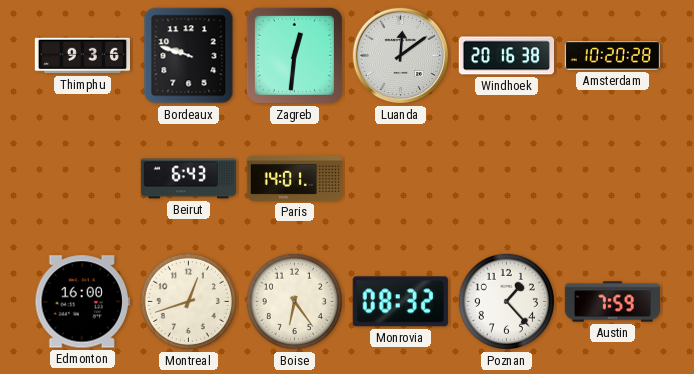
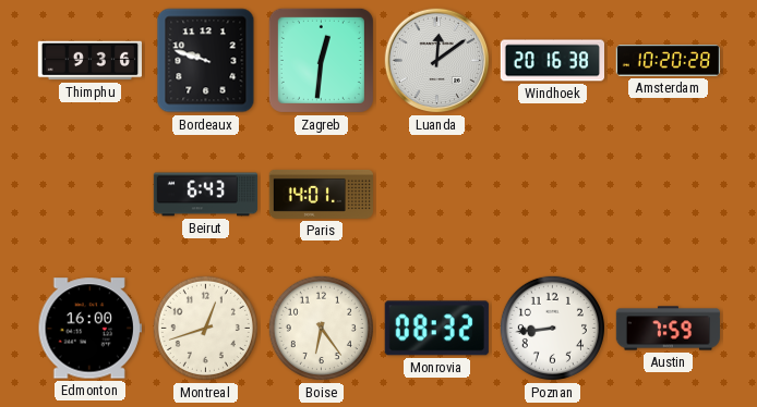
Poznan: 1:23 -> 8:44 (552, 328)
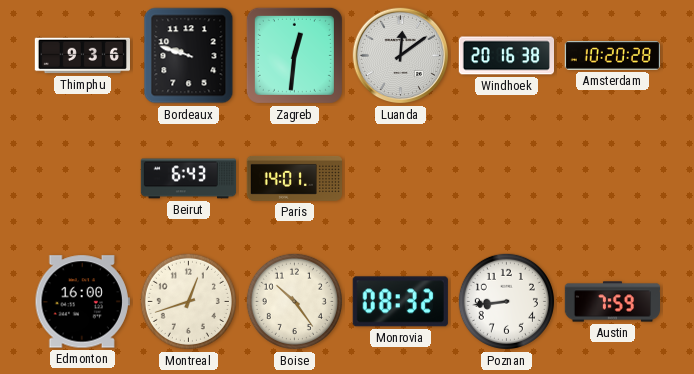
Boise: 6:24 -> 10:24 (294, 301)
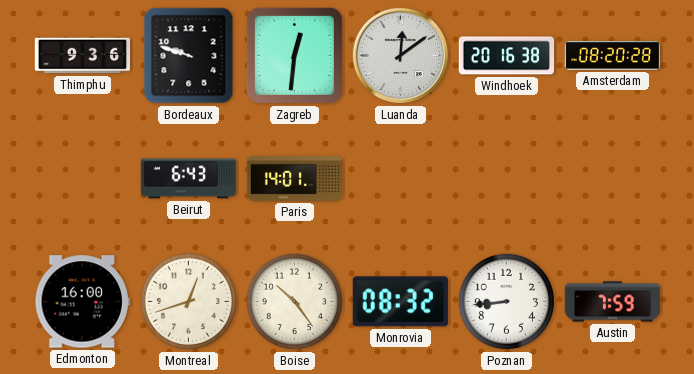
Amsterdam: 10:20 -> 08:20 (612, 56)
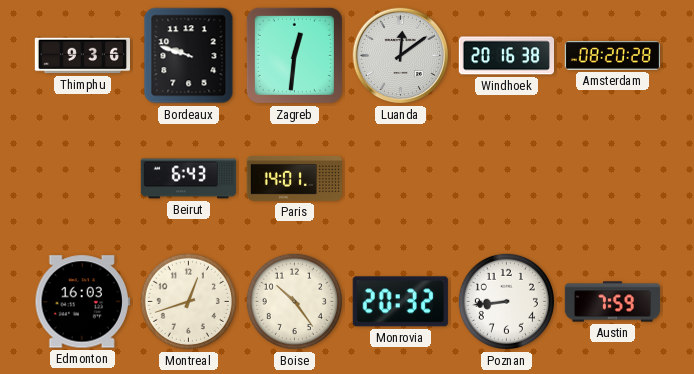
Edmonton: 16:00 -> 16:03 (82, 302)
Monrovia: 08:32 -> 20:32 (400, 302)
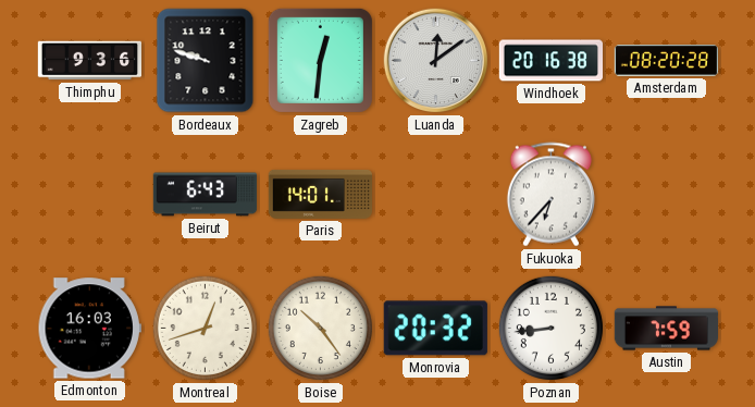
Fukuoka: none -> 6:37 (550, 195)
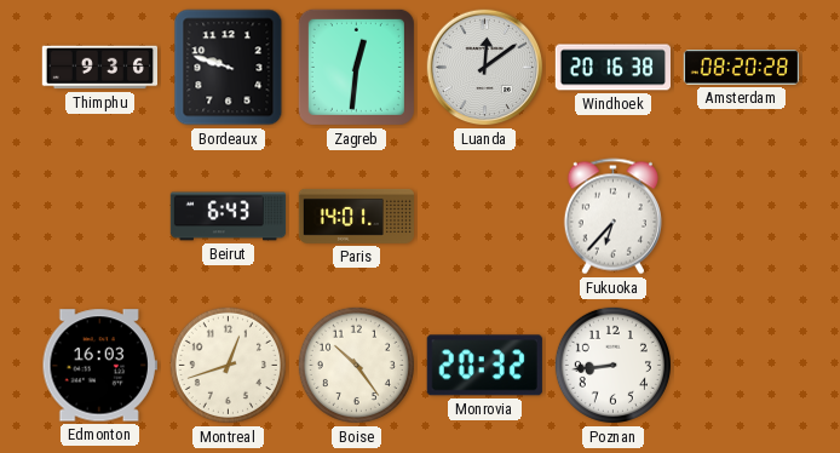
Austin: 7:59 -> none (666, 329)
